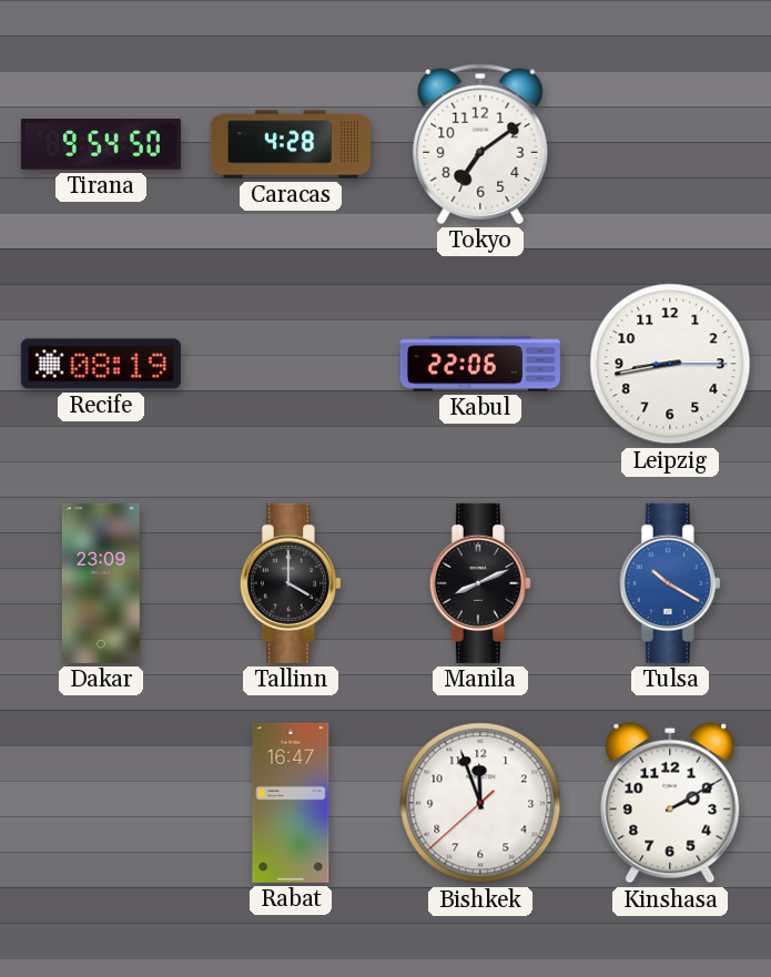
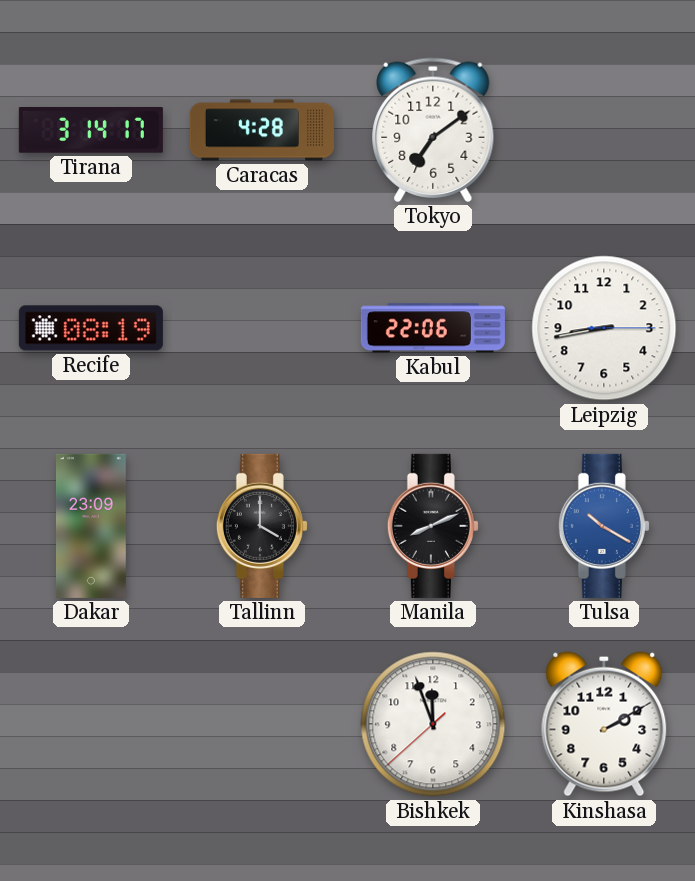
Tirana: 9:54 -> 3:14 (91, 130)
Rabat: 16:47 -> none (291, 803)
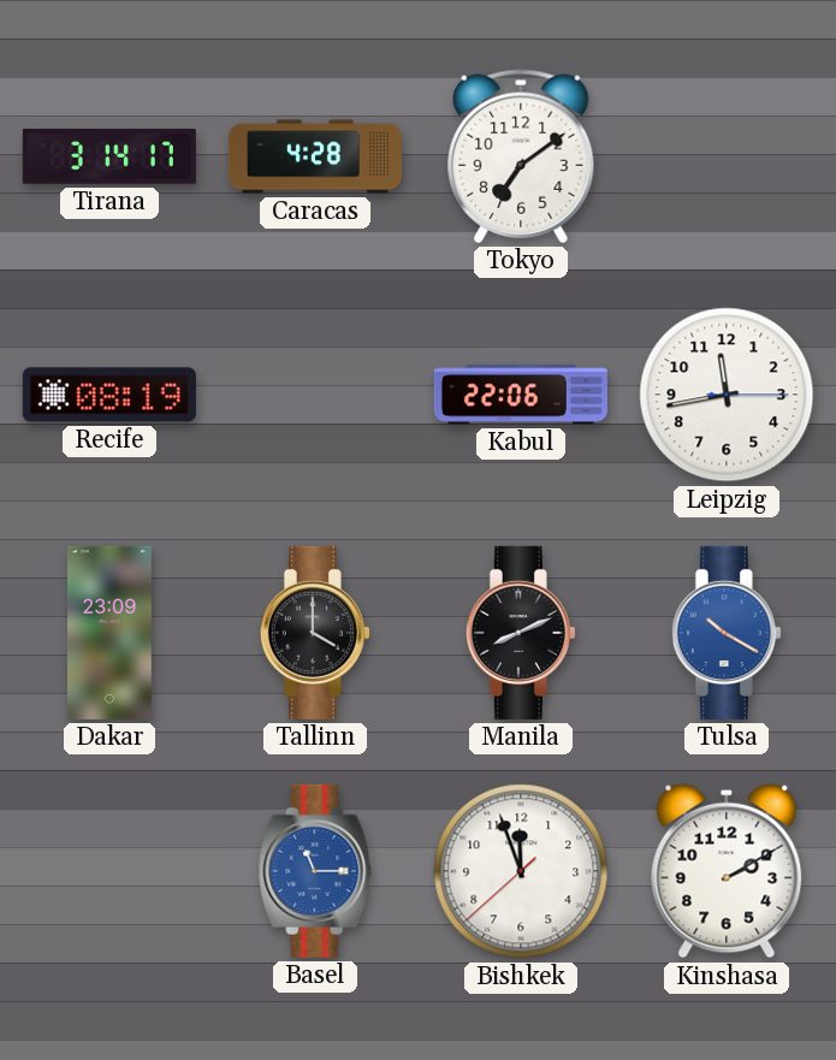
Leipzig: 8:43 -> 11:43 (727, 395)
Basel: none -> 11:15 (315, 871)
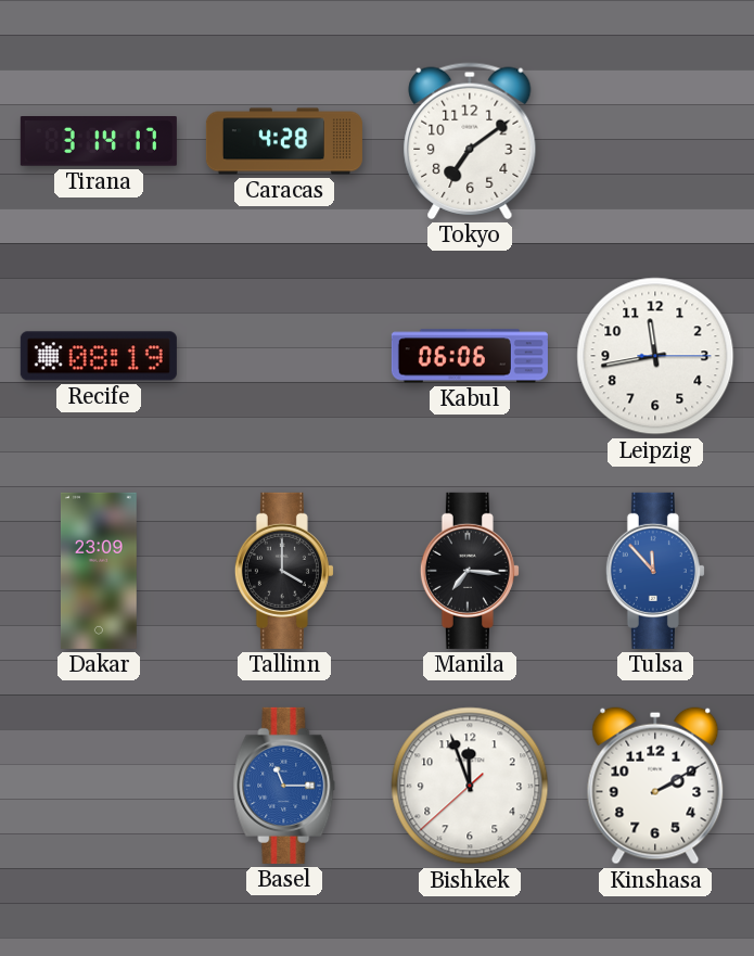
Kabul: 22:06 -> 06:06 (470, 356)
Manila: 8:11 -> 7:16 (470, 571)
Tulsa: 10:20 -> 11:53 (655, 571)
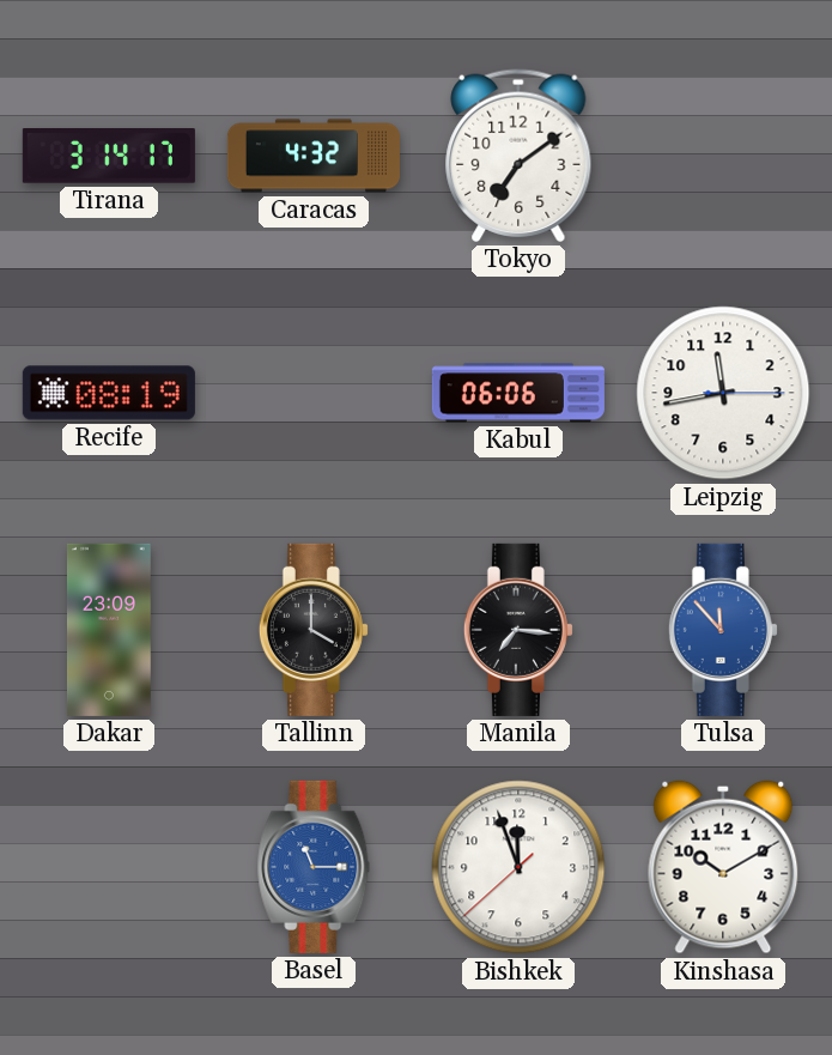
Caracas: 4:28 -> 4:32 (314, 156)
Kinshasa: 2:10 -> 10:10 (723, 867)
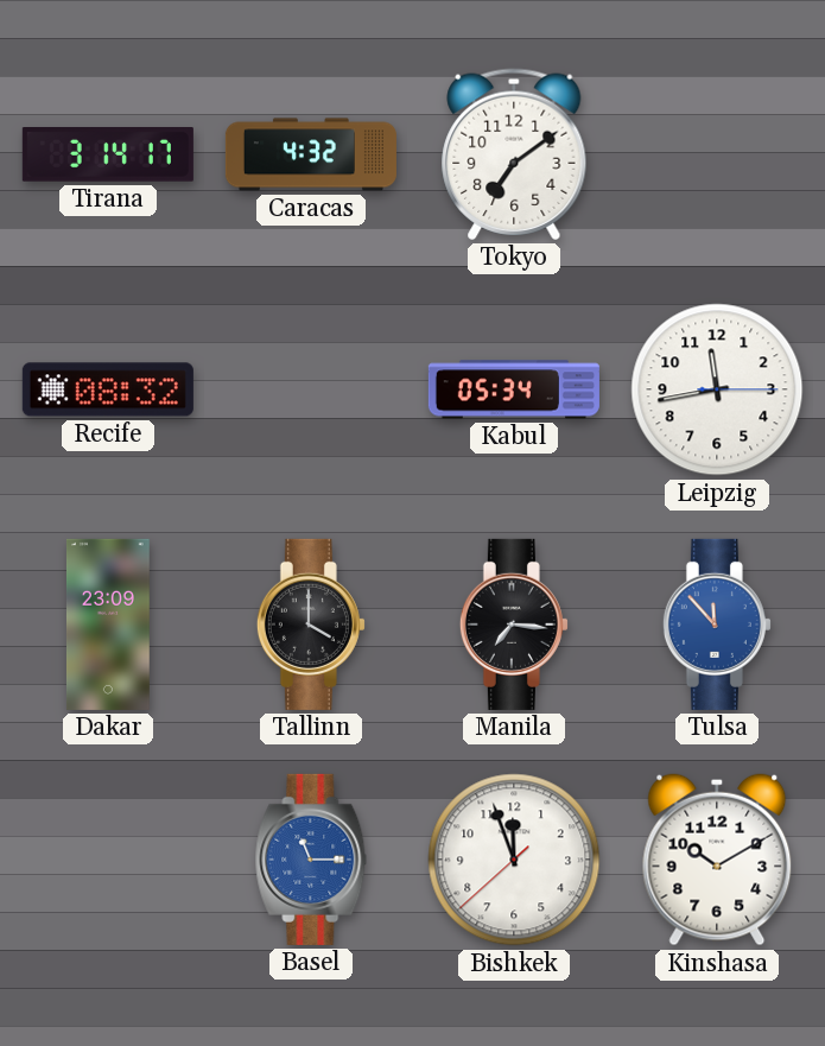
Recife: 08:19 -> 08:32 (108, 389)
Kabul: 06:06 -> 05:34 (514, 389)
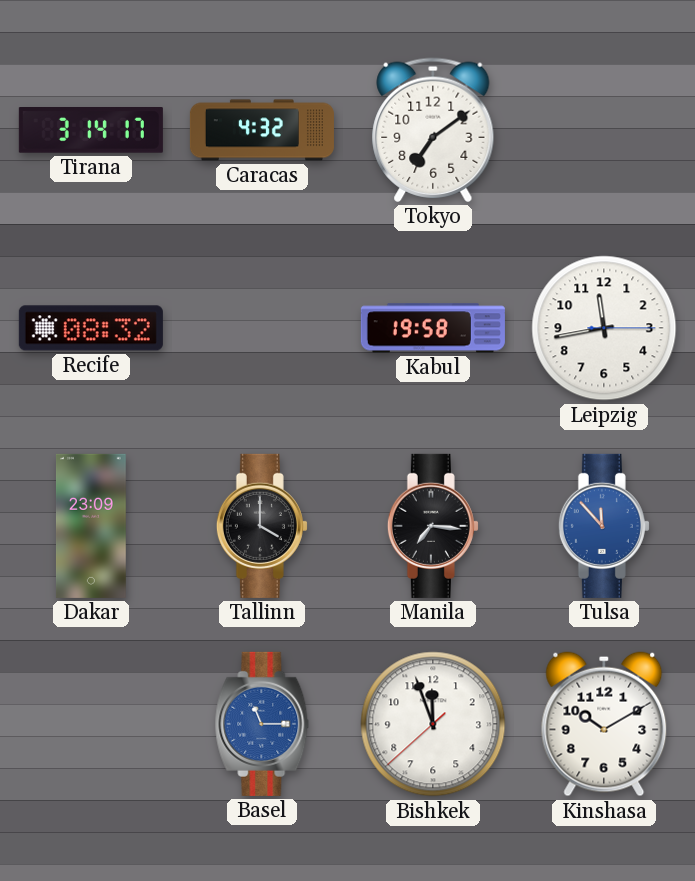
Kabul: 05:34 -> 19:58 (433, 328)
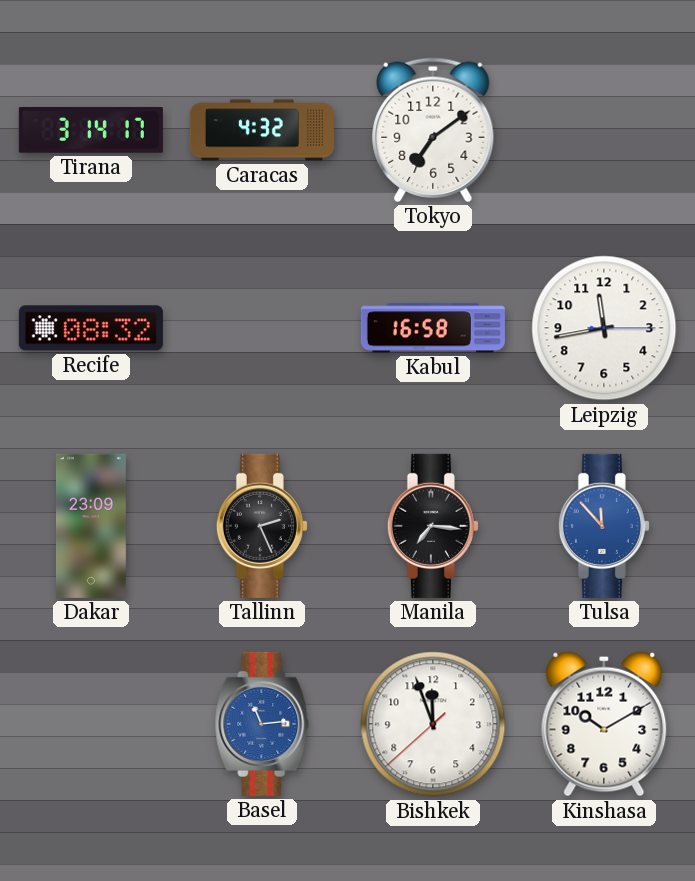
Kabul: 19:58 -> 16:58 (433, 328)
Tallinn: 4:00 -> 2:26 (262, 526)
Basel: 11:15 -> 11:14 (262, 724)
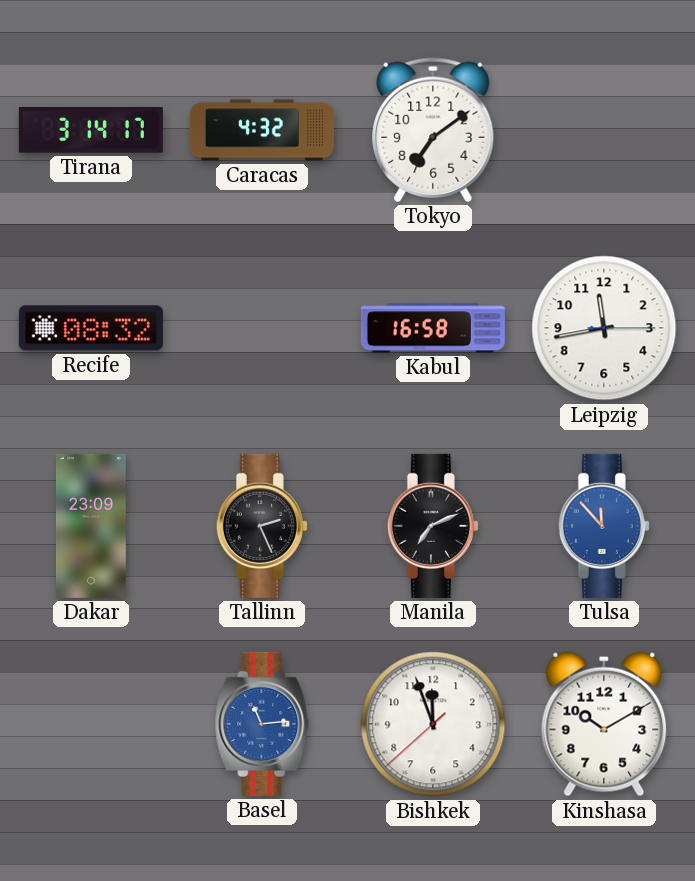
Manila: 7:16 -> 7:11 (433, 526)
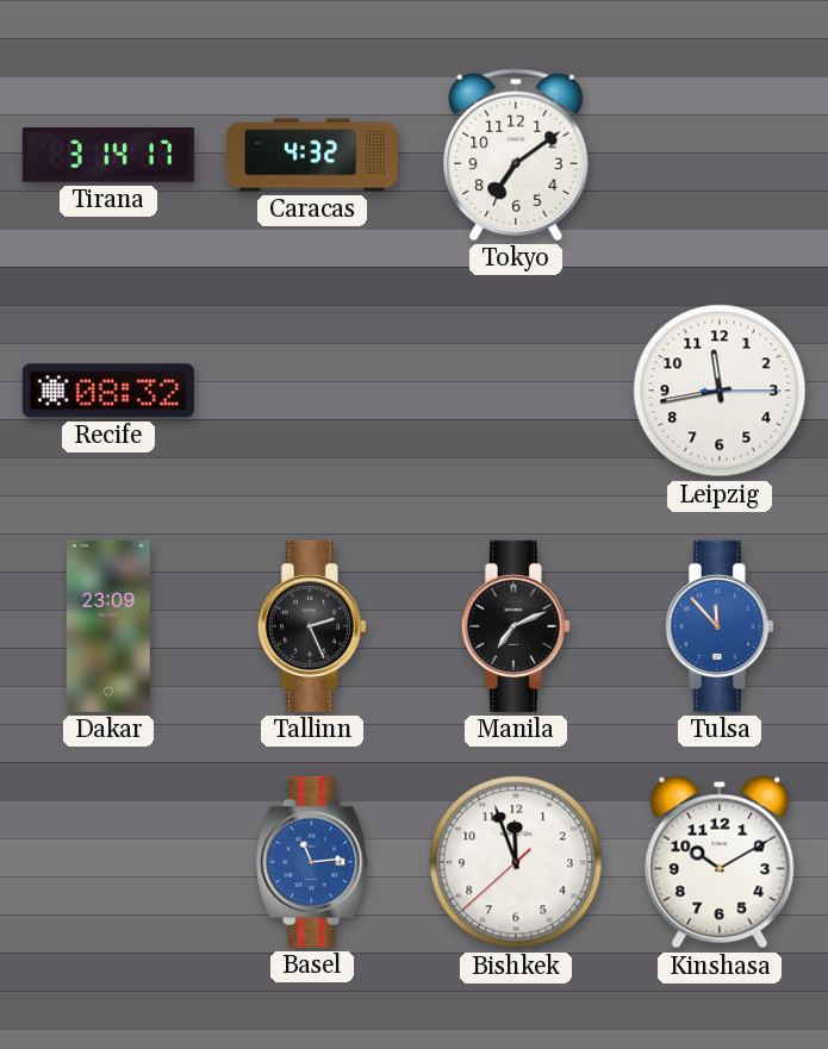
Kabul: 16:58 -> none (433, 328)
